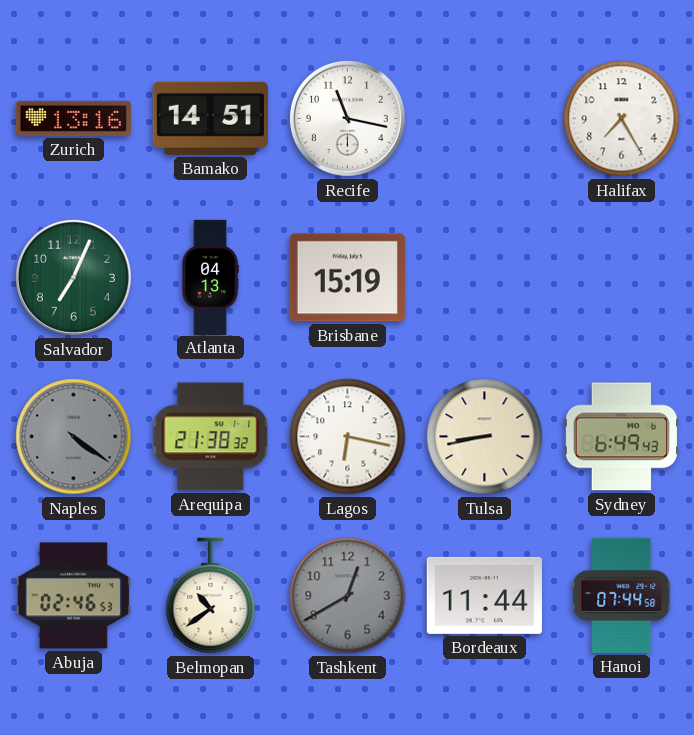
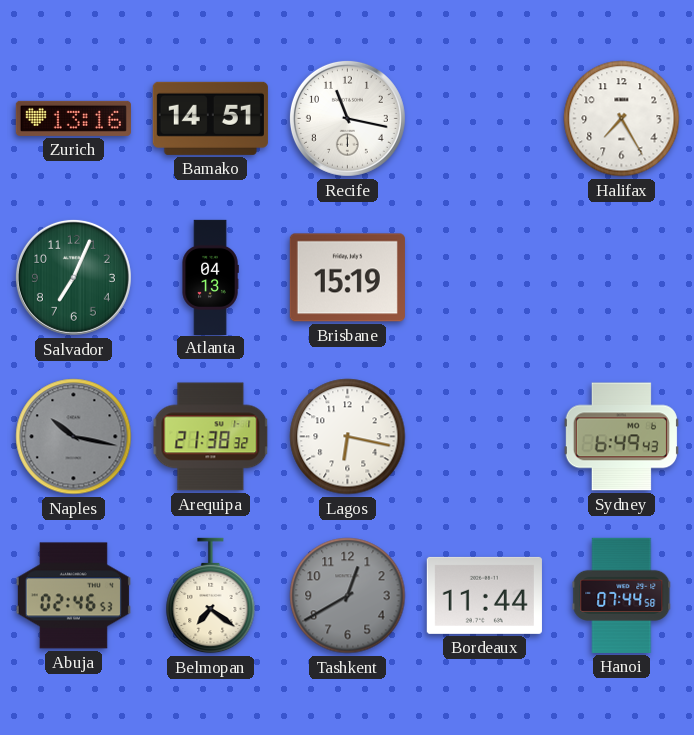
Naples: 4:21 -> 10:17 (74, 437)
Tulsa: 8:43 -> none (485, 437)
Belmopan: 10:39 -> 7:21 (211, 596)
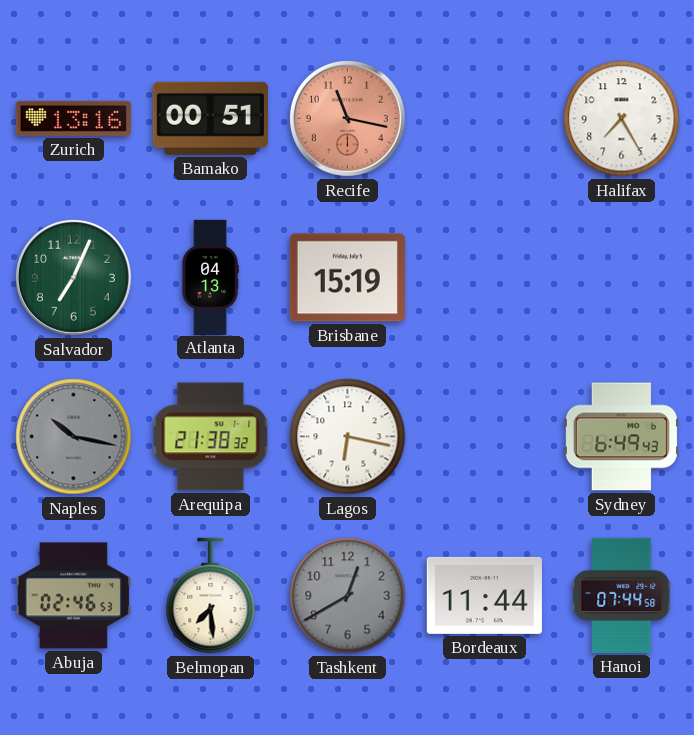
Bamako: 14:51 -> 00:51 (210, 118)
Recife dial: white -> salmon (347, 118)
Belmopan: 7:21 -> 7:29 (211, 596)
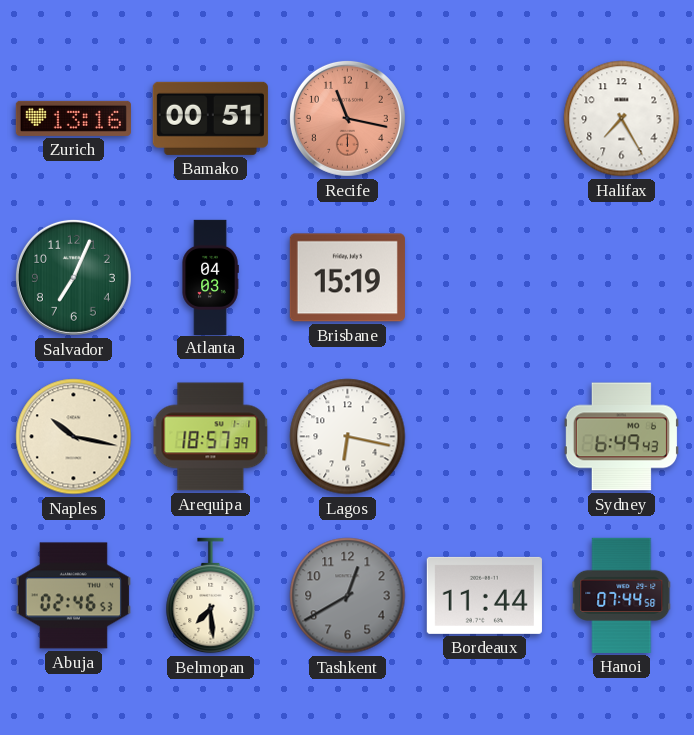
Atlanta: 04:13 -> 04:03 (210, 277)
Naples dial: grey -> cream (74, 437)
Arequipa: 21:38 -> 18:57 (211, 437)
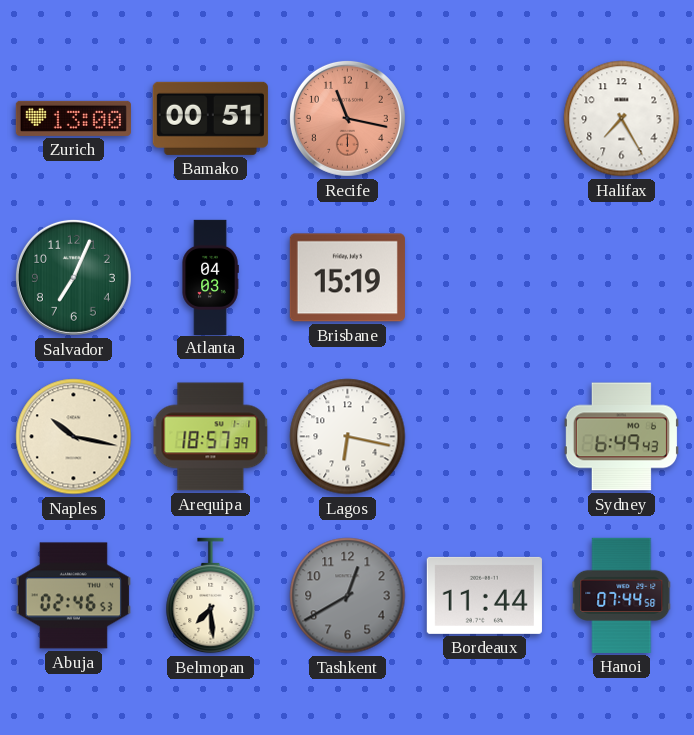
Zurich: 13:16 -> 13:00 (73, 118)
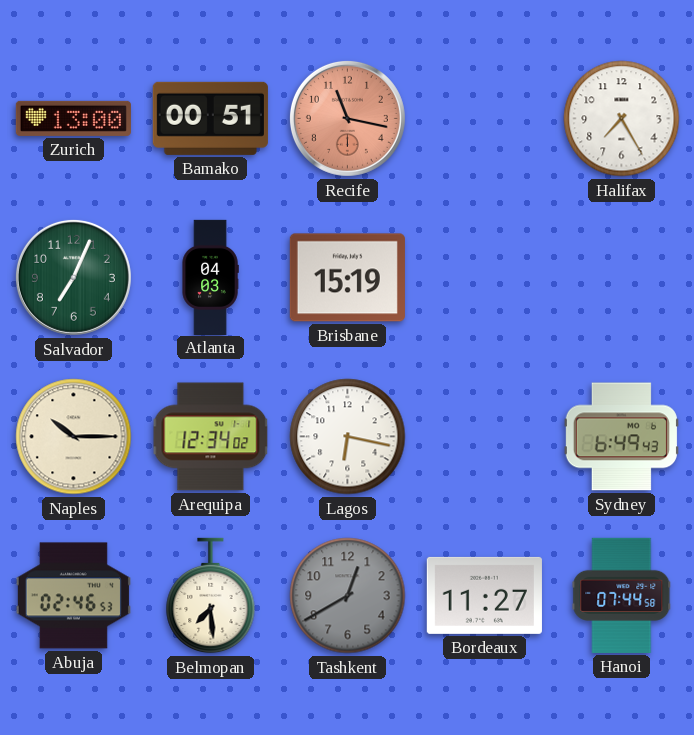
Naples: 10:17 -> 10:15 (74, 437)
Arequipa: 18:57 -> 12:34 (211, 437)
Bordeaux: 11:44 -> 11:27 (484, 595)
